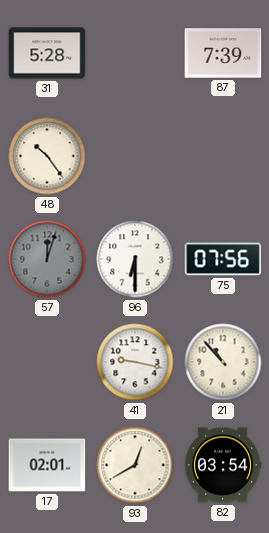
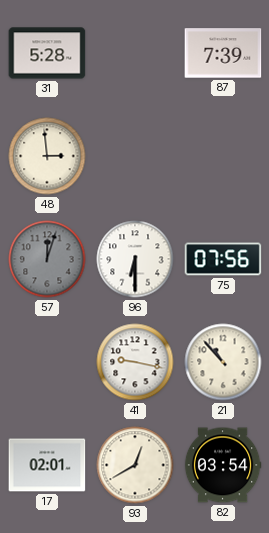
48: 10:24 -> 2:59 (47, 156)
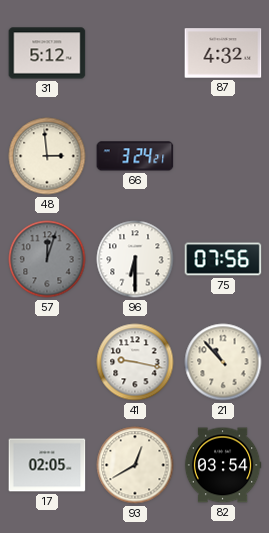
31: 5:28 -> 5:12 (47, 53)
87: 7:39 -> 4:32 (223, 53)
66: none -> 3:24 (135, 156)
17: 02:01 -> 02:05 (47, 465)
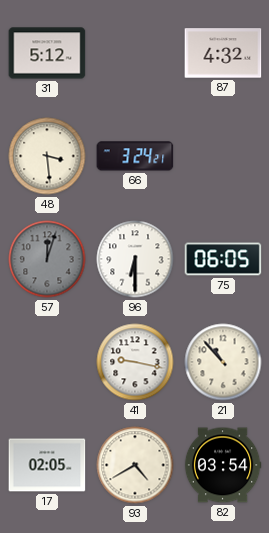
48: 2:59 -> 3:29 (47, 156)
75: 07:56 -> 06:05 (223, 259)
93: 12:40 -> 4:40 (135, 465)
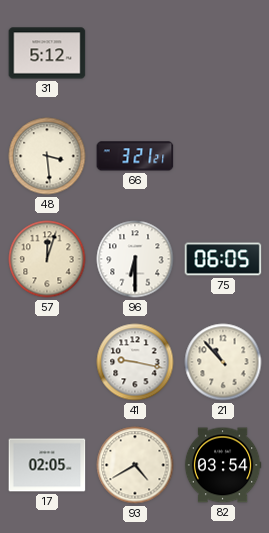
87: 4:32 -> none (223, 53)
66: 3:24 -> 3:21 (135, 156)
57 dial: grey -> cream (47, 259)
